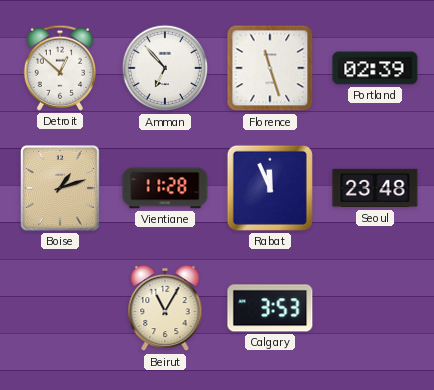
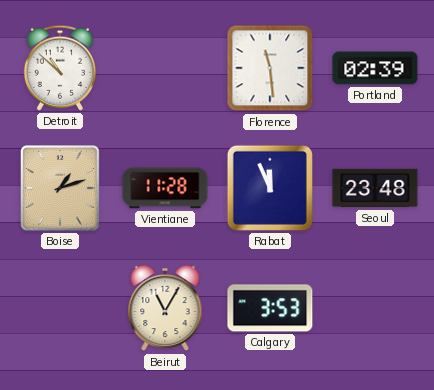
Detroit: 12:52 -> 10:52 (60, 68)
Amman: 6:53 -> none (165, 68)
Florence: 11:27 -> 11:29 (270, 68)
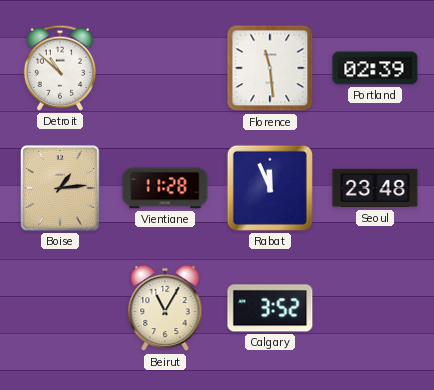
Boise: 1:12 -> 1:14 (61, 189)
Calgary: 3:53 -> 3:52 (270, 308)
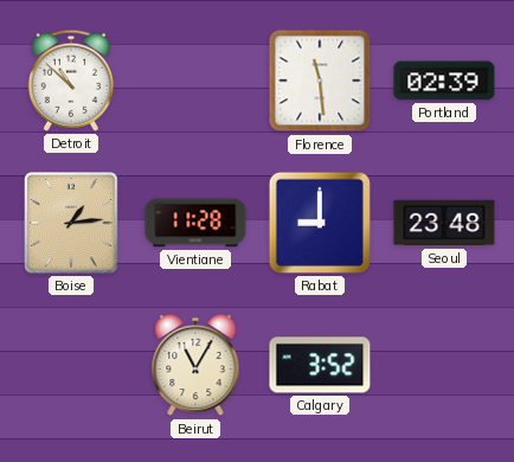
Rabat: 11:56 -> 9:00 (320, 223)
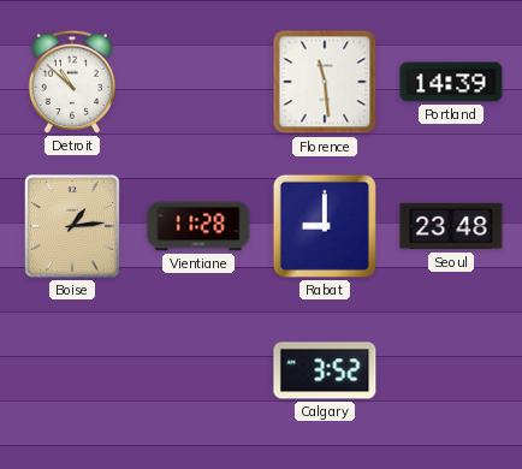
Portland: 02:39 -> 14:39 (451, 82)
Beirut: 11:05 -> none (195, 365)
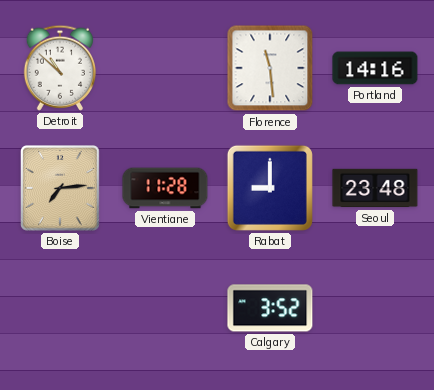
Portland: 14:39 -> 14:16 (375, 68)
Boise: 1:14 -> 7:14 (61, 189)
